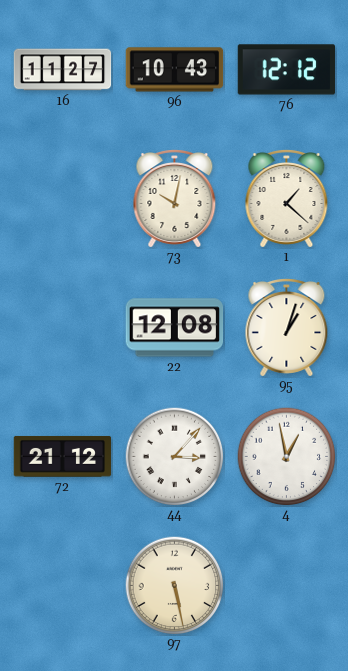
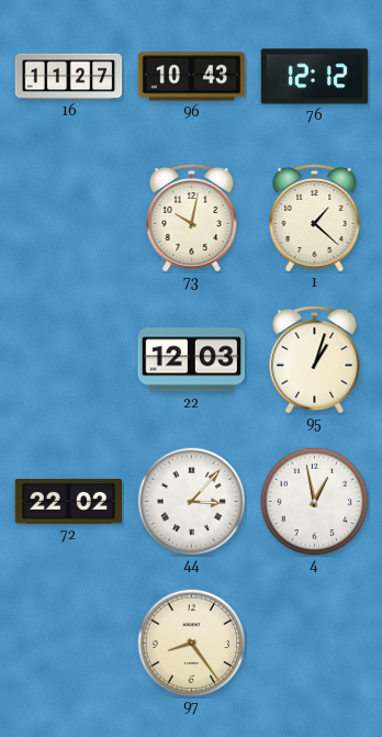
22: 12:08 -> 12:03 (192, 360)
72: 21:12 -> 22:02 (69, 502)
97: 5:28 -> 8:24 (192, 644)
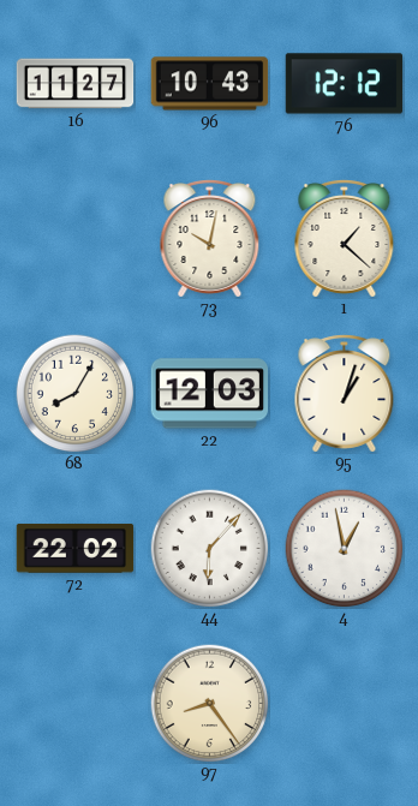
68: none -> 8:05 (76, 394)
44: 3:07 -> 6:07 (210, 549)
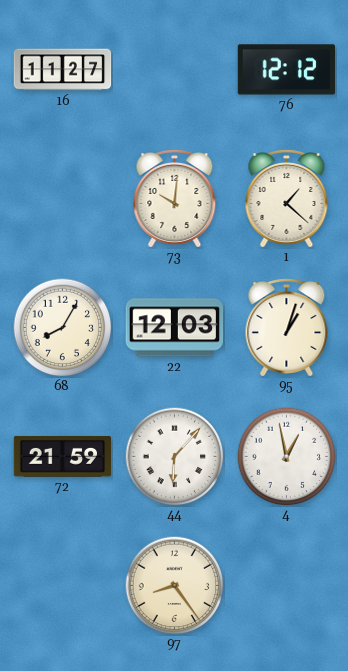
96: 10:43 -> none (210, 84)
73: 10:02 -> 10:01 (175, 199)
72: 22:02 -> 21:59 (63, 457)
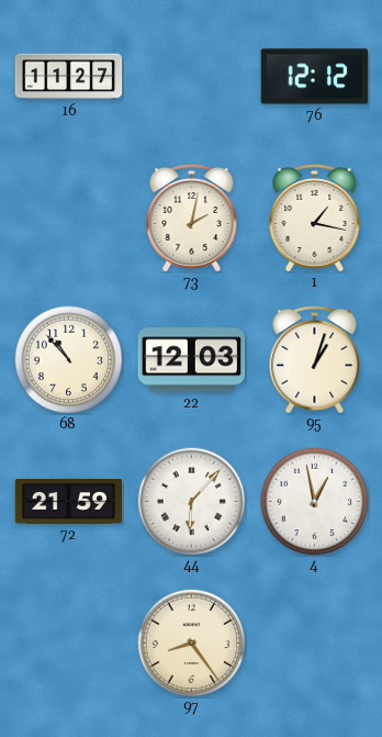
73: 10:01 -> 2:02 (192, 219)
1: 1:22 -> 1:17 (315, 219)
68: 8:05 -> 10:53 (69, 360)
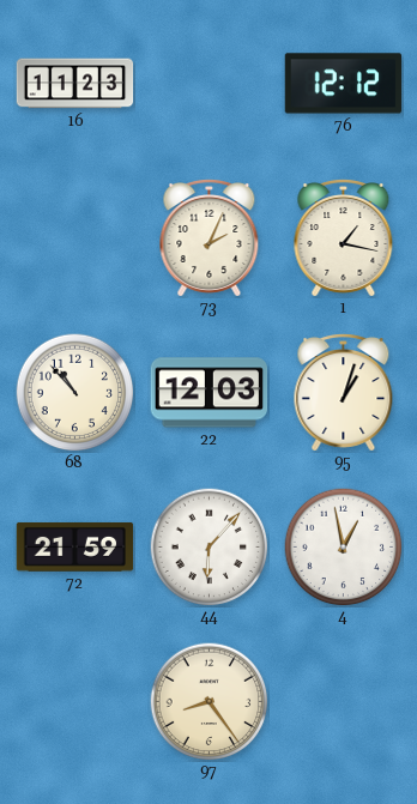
16: 11:27 -> 11:23 (75, 84)
73: 2:02 -> 2:04 (210, 238)
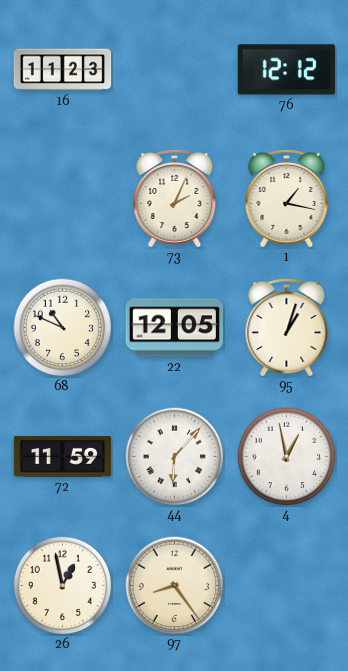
68: 10:53 -> 10:49 (63, 328)
22: 12:03 -> 12:05 (175, 328)
72: 21:59 -> 11:59 (63, 457)
26: none -> 12:58 (63, 586)
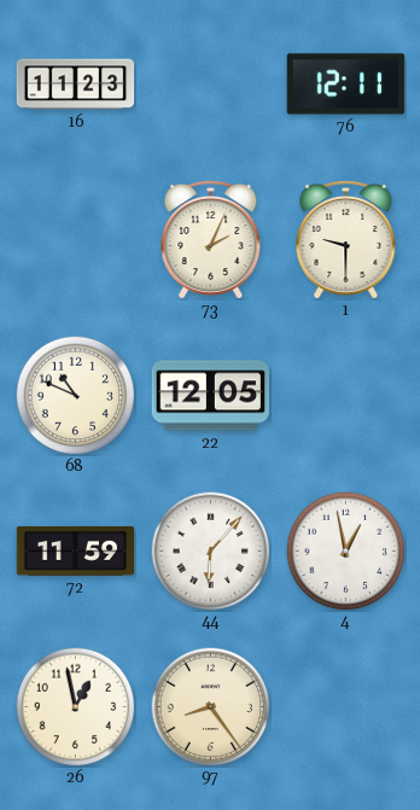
76: 12:12 -> 12:11 (346, 85)
1: 1:17 -> 9:30 (346, 240)
95: 1:03 -> none (287, 328)
